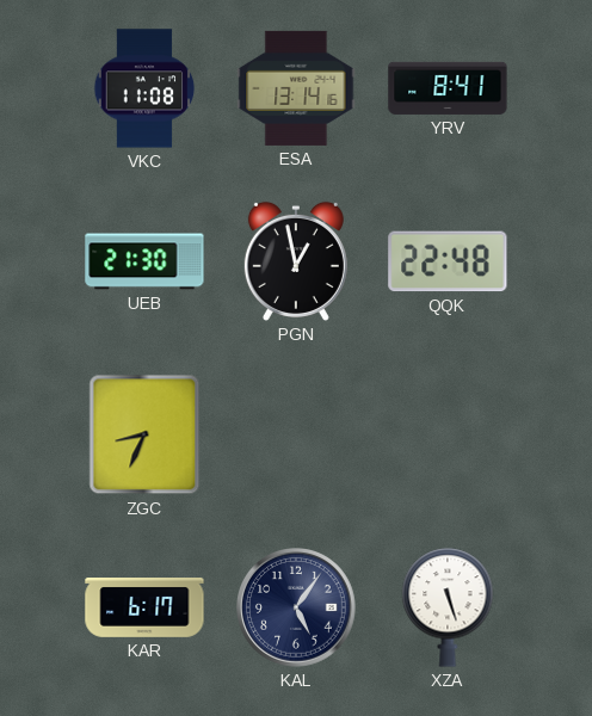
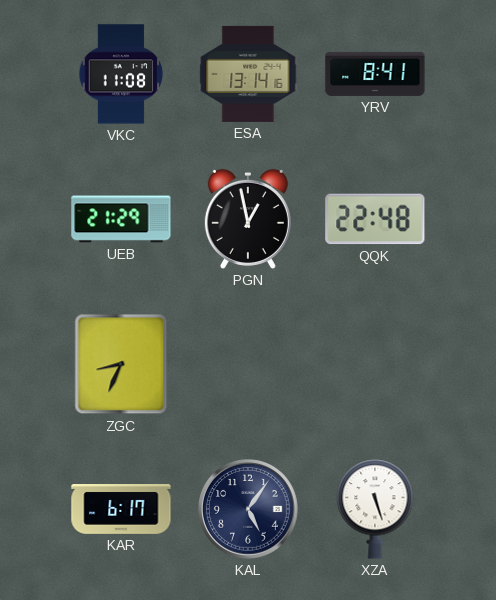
UEB: 21:30 -> 21:29 (121, 219)
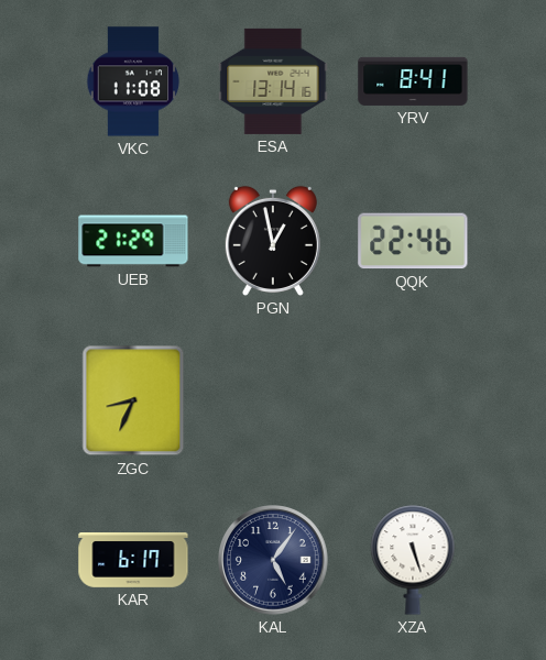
QQK: 22:48 -> 22:46 (413, 241)
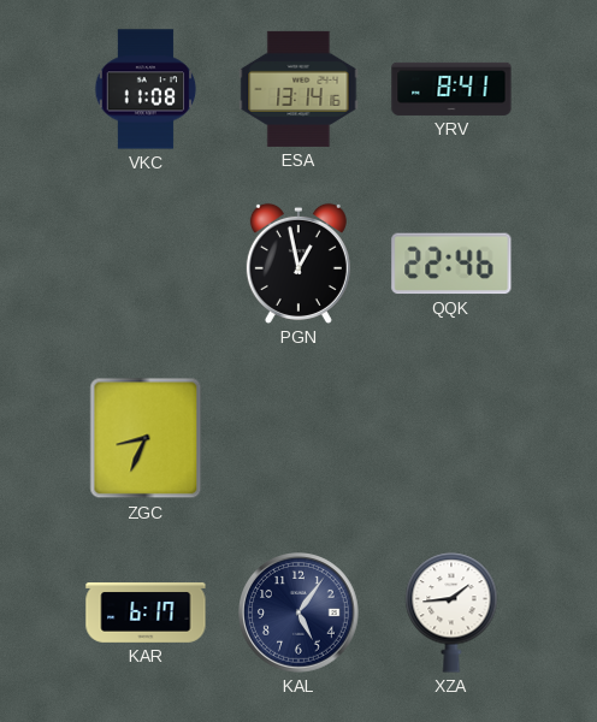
UEB: 21:29 -> none (133, 241)
XZA: 5:27 -> 1:44 (451, 612)
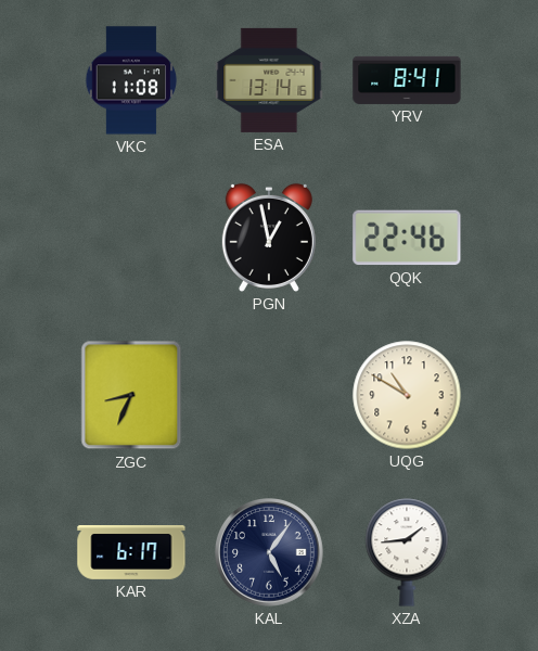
UQG: none -> 10:50 (407, 395)
